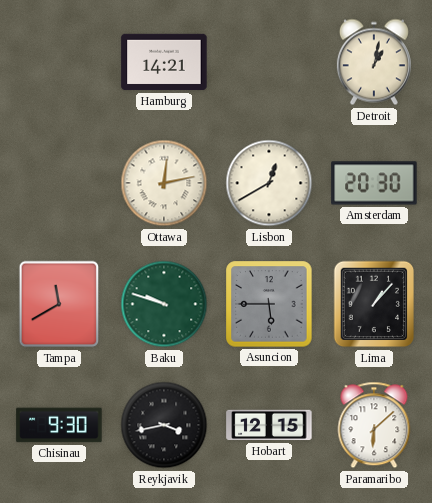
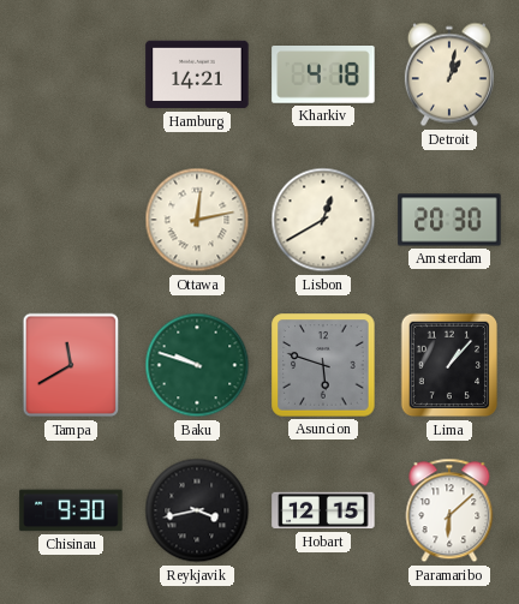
Kharkiv: none -> 4:18 (323, 74)
Asuncion: 5:45 -> 5:48 (323, 365)
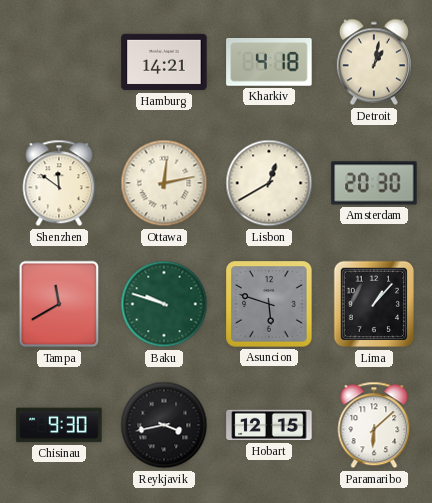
Shenzhen: none -> 11:51 (59, 183)
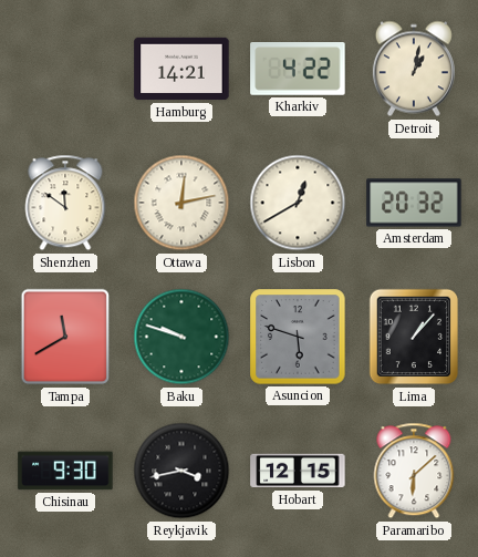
Kharkiv: 4:18 -> 4:22 (298, 69)
Amsterdam: 20:30 -> 20:32 (414, 203)
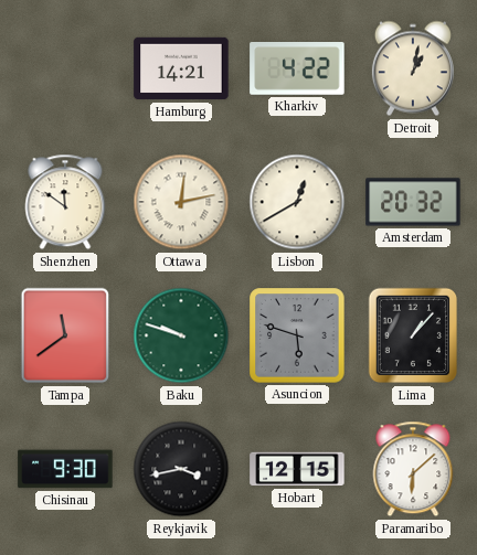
Tampa: 11:40 -> 11:39 (65, 335)
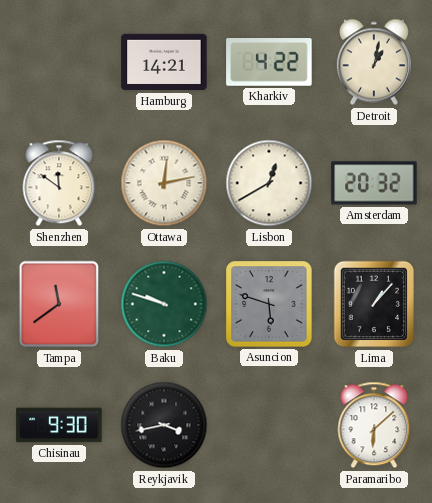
Hobart: 12:15 -> none (297, 469)
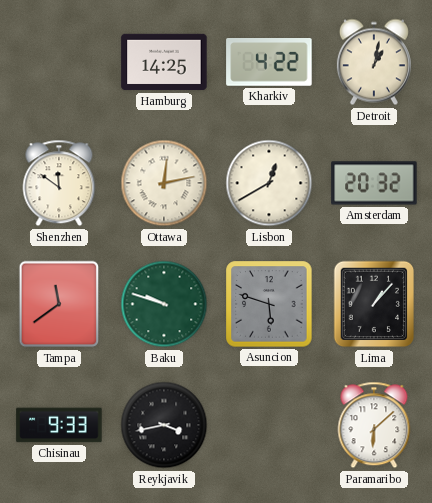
Hamburg: 14:21 -> 14:25 (164, 62)
Chisinau: 9:30 -> 9:33 (59, 425)
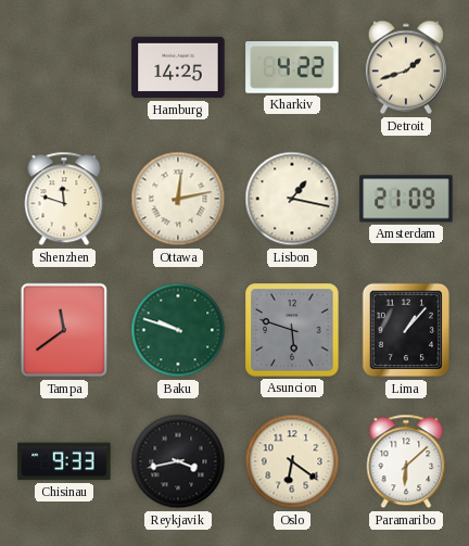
Detroit: 1:02 -> 1:42 (406, 67)
Shenzhen: 11:51 -> 11:48 (64, 199)
Lisbon: 12:40 -> 1:17 (292, 199)
Amsterdam: 20:32 -> 21:09 (406, 199)
Oslo: none -> 6:21 (292, 461)
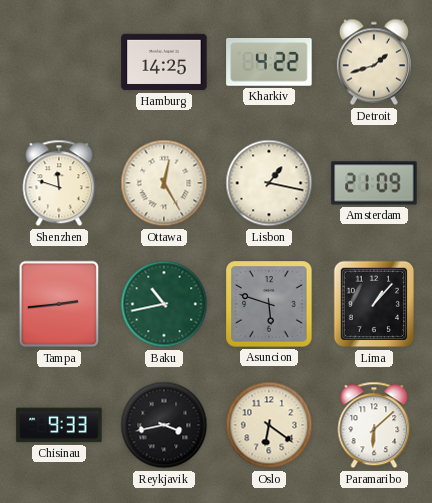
Ottawa: 12:13 -> 12:25 (164, 183)
Tampa: 11:39 -> 2:44 (59, 304)
Baku: 9:48 -> 10:43 (164, 304)
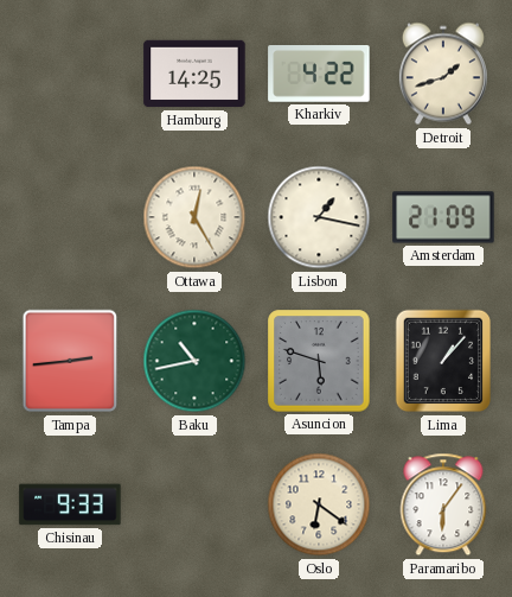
Shenzhen: 11:48 -> none (59, 183)
Reykjavik: 3:43 -> none (164, 425)
Paramaribo: 6:08 -> 6:06 (443, 504)
